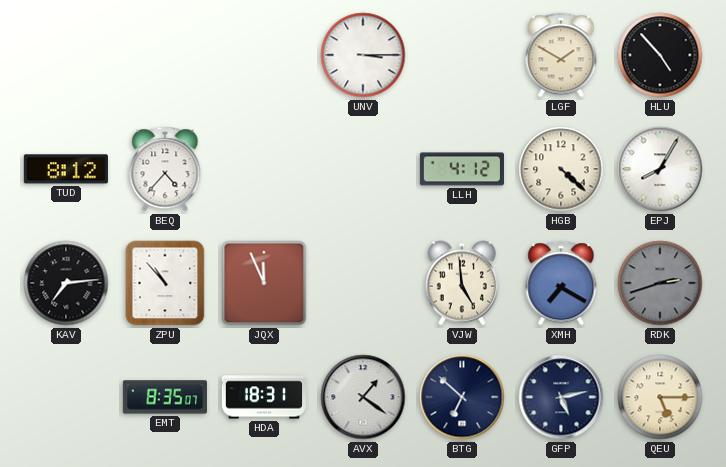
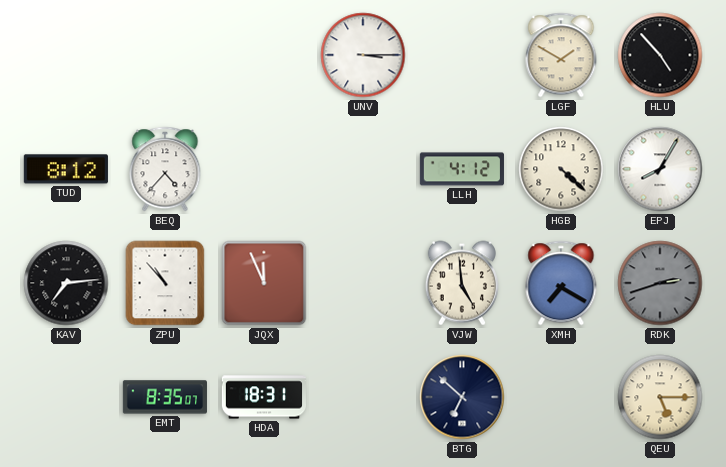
AVX: 1:21 -> none (363, 397)
GFP: 5:13 -> none (561, 397)
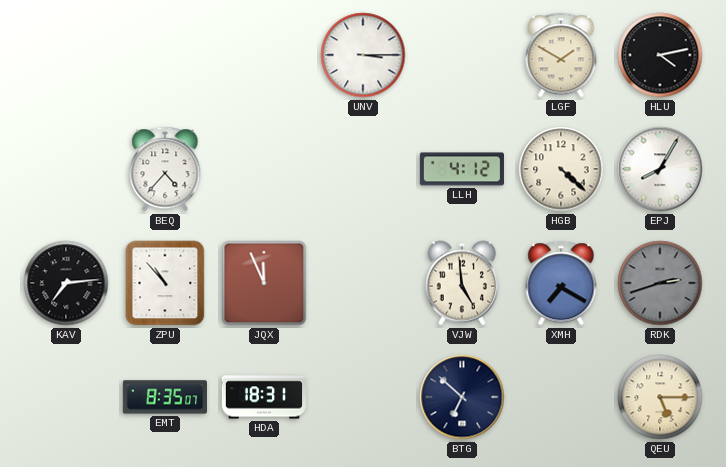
HLU: 4:53 -> 4:13 (660, 55)
TUD: 8:12 -> none (66, 169)
